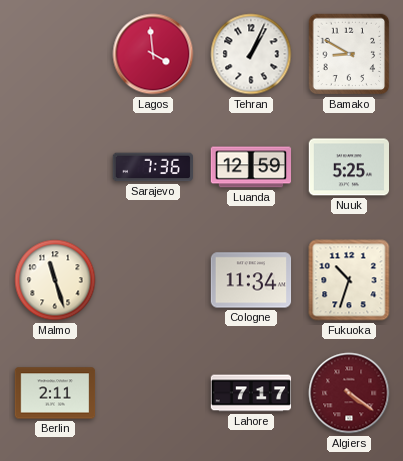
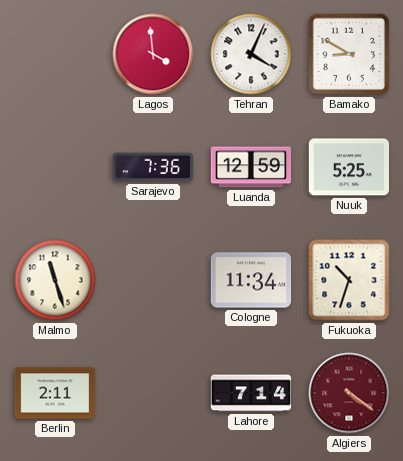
Tehran: 1:04 -> 4:04 (251, 54)
Lahore: 7:17 -> 7:14 (251, 393)
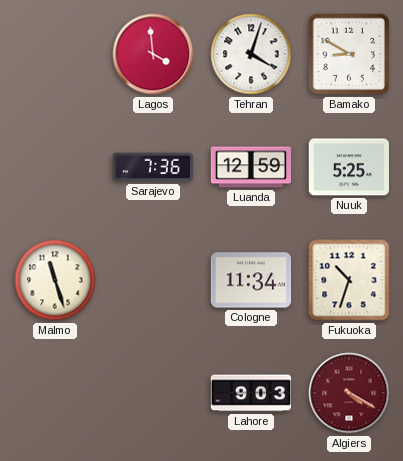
Tehran: 4:04 -> 4:03 (251, 54)
Berlin: 2:11 -> none (55, 393)
Lahore: 7:14 -> 9:03 (251, 393)
Algiers: 4:21 -> 4:20 (349, 393)
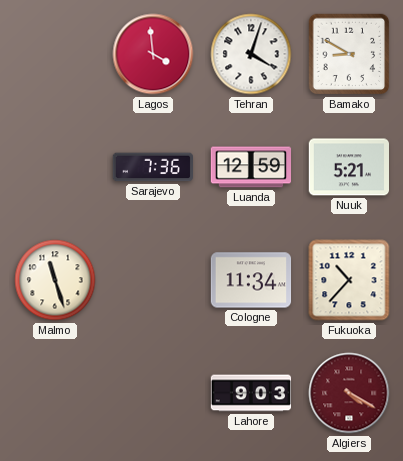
Nuuk: 5:25 -> 5:21 (348, 167)
Fukuoka: 10:33 -> 10:37 (349, 280)
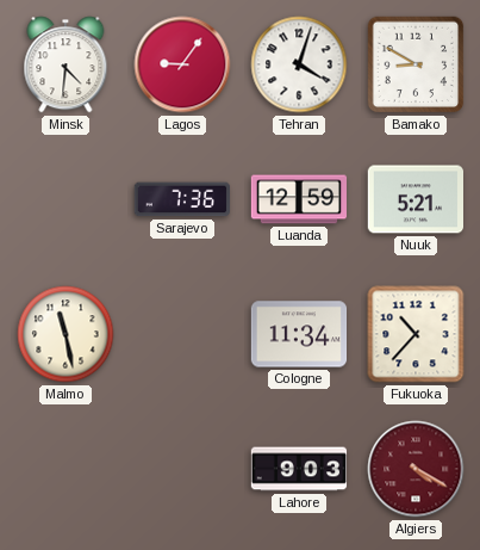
Minsk: none -> 4:31 (66, 64)
Lagos: 3:59 -> 9:06 (182, 64)
Malmo: 11:27 -> 11:28 (66, 334)
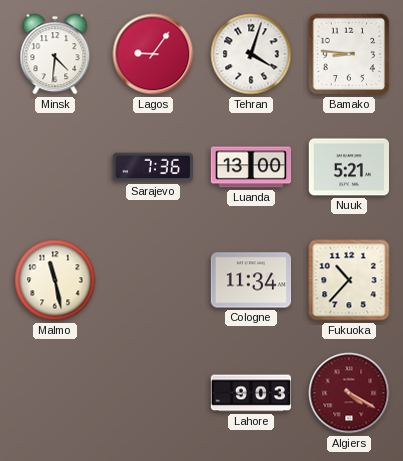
Bamako: 8:50 -> 8:46 (349, 54)
Luanda: 12:59 -> 13:00 (251, 167)
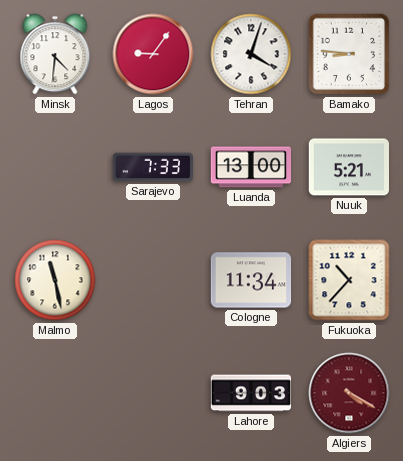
Sarajevo: 7:36 -> 7:33 (152, 167)
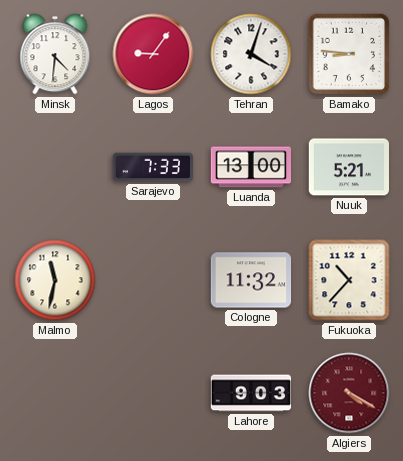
Malmo: 11:28 -> 11:32 (55, 280)
Cologne: 11:34 -> 11:32 (251, 280)
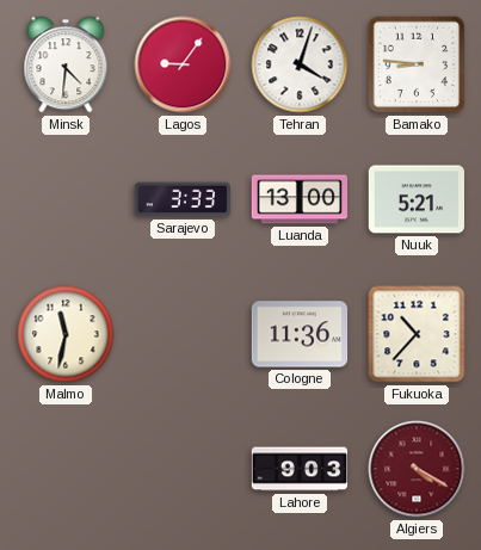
Sarajevo: 7:33 -> 3:33 (181, 199)
Cologne: 11:32 -> 11:36 (300, 334)
